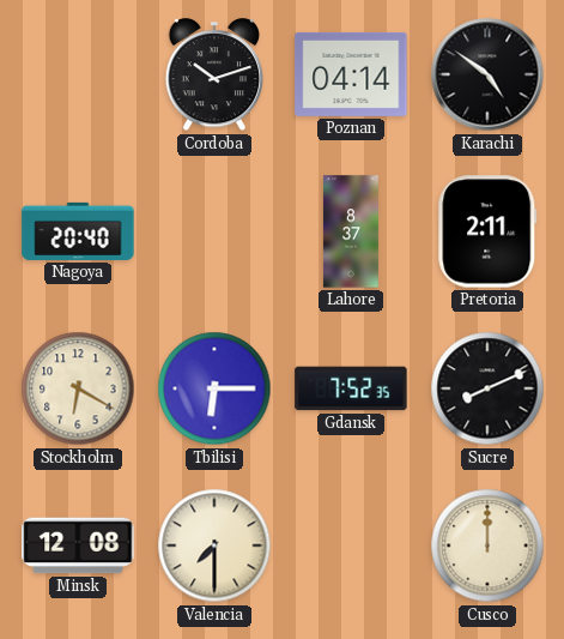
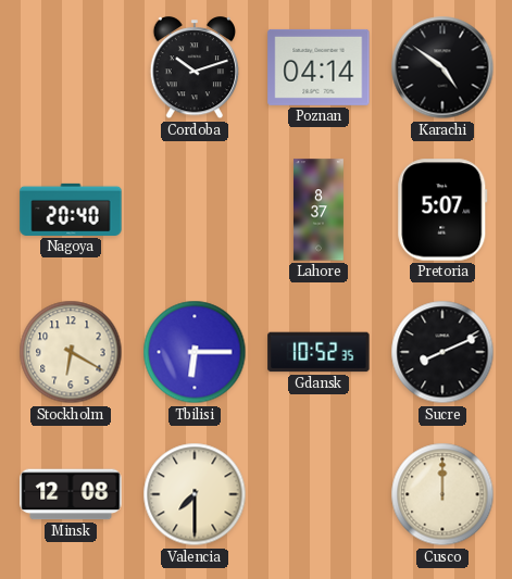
Pretoria: 2:11 -> 5:07 (442, 210)
Gdansk: 7:52 -> 10:52 (319, 352)
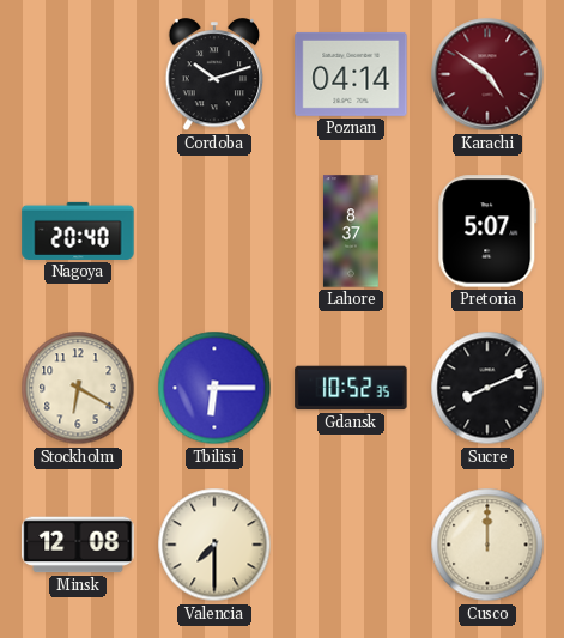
Karachi dial: black -> burgundy (487, 74)
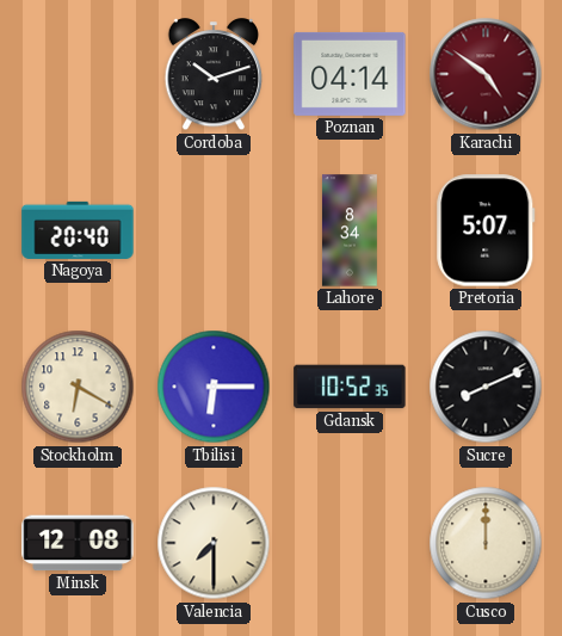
Lahore: 8:37 -> 8:34 (350, 230)
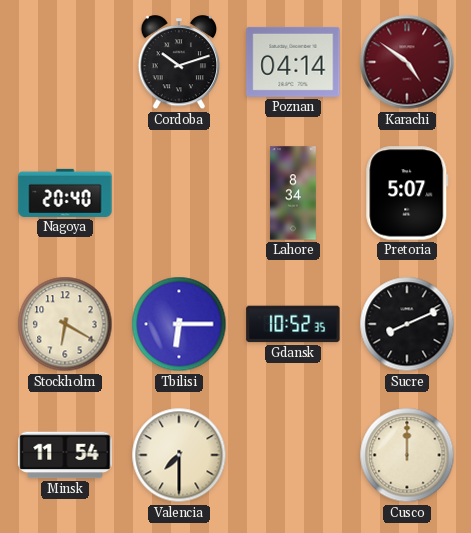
Minsk: 12:08 -> 11:54 (65, 455)
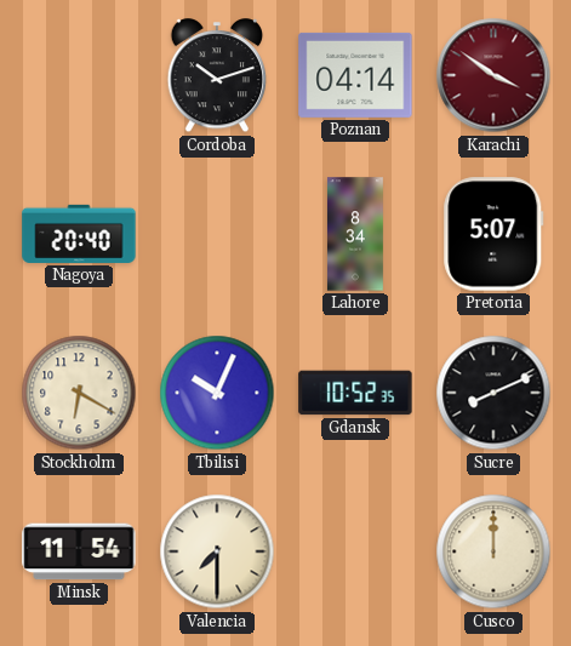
Karachi: 4:51 -> 3:51 (493, 75)
Tbilisi: 6:15 -> 10:04 (217, 393)
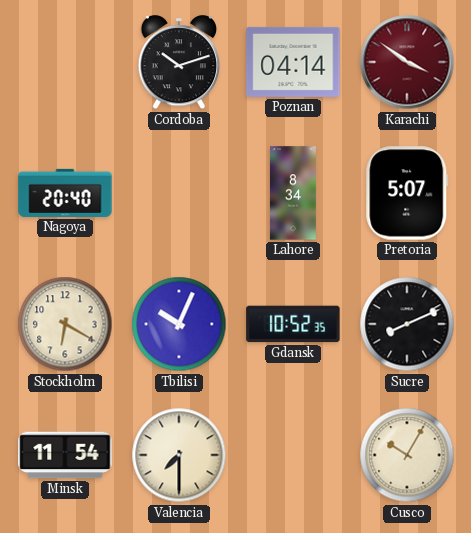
Cusco: 12:00 -> 10:05 (407, 455)
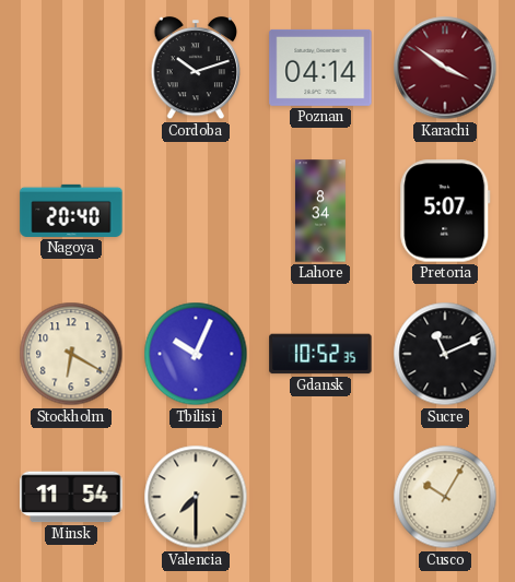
Sucre: 8:11 -> 11:11 (445, 354)
